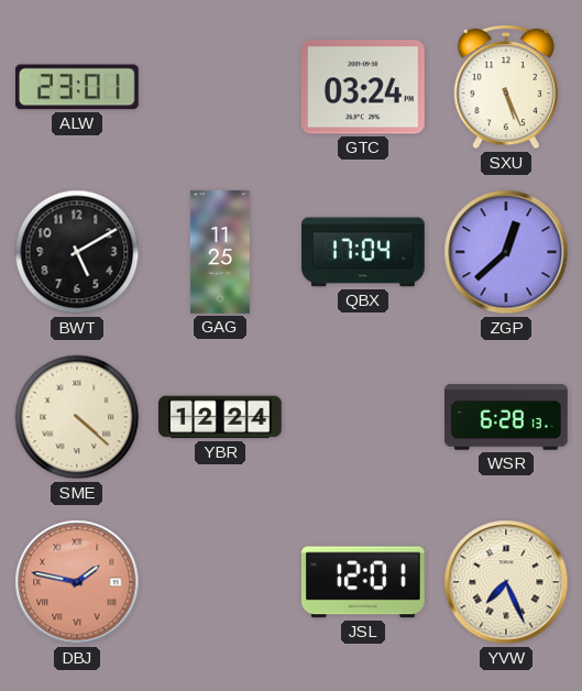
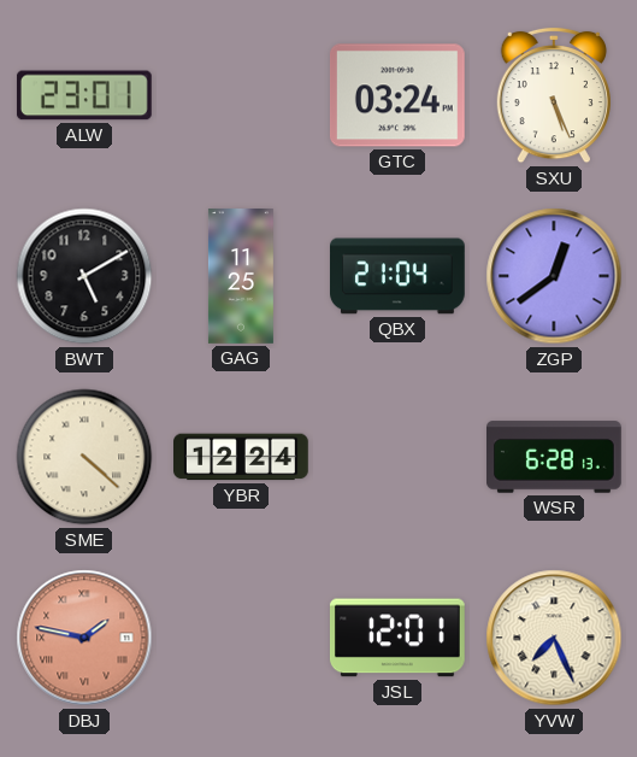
QBX: 17:04 -> 21:04 (399, 276)
ZGP: 12:38 -> 12:39 (554, 276)
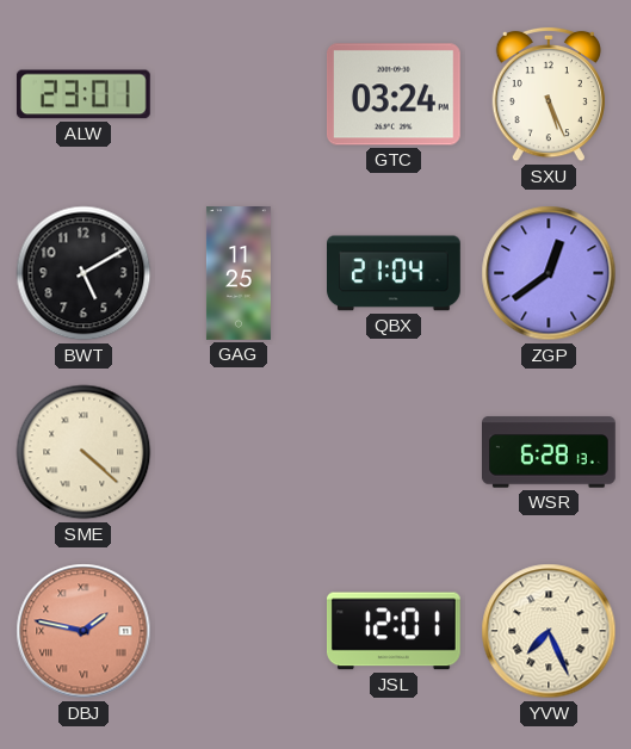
YBR: 12:24 -> none (242, 457)
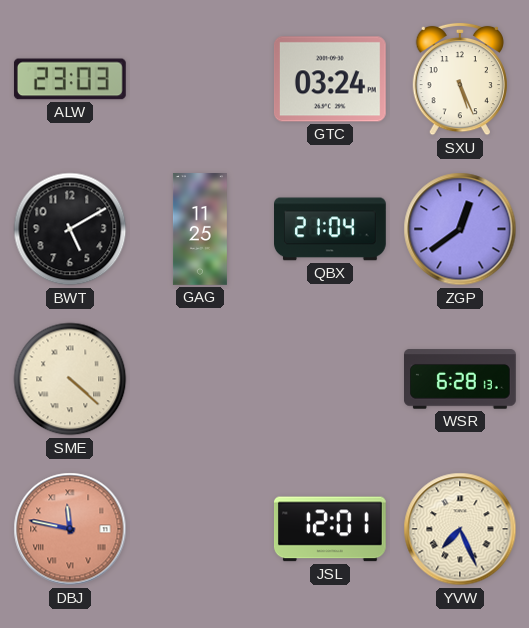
ALW: 23:01 -> 23:03 (70, 79)
DBJ: 1:47 -> 11:47 (70, 529)
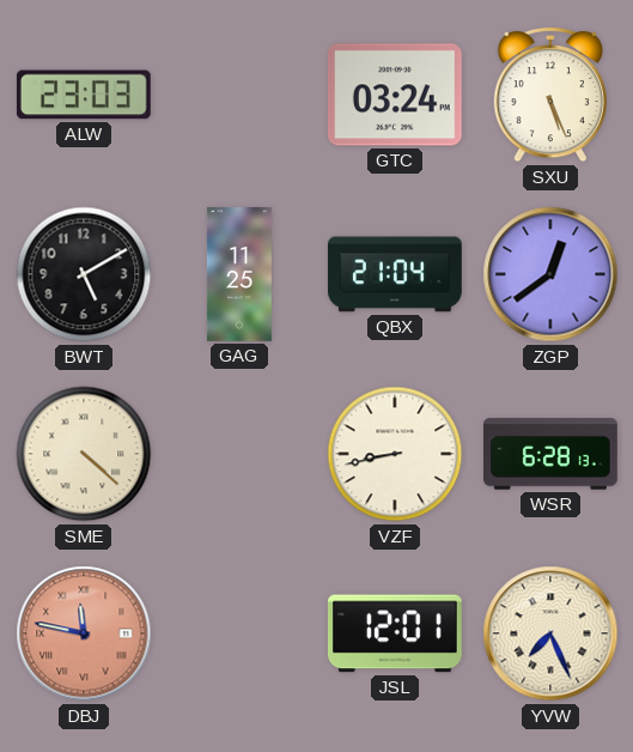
VZF: none -> 8:43 (395, 454)
